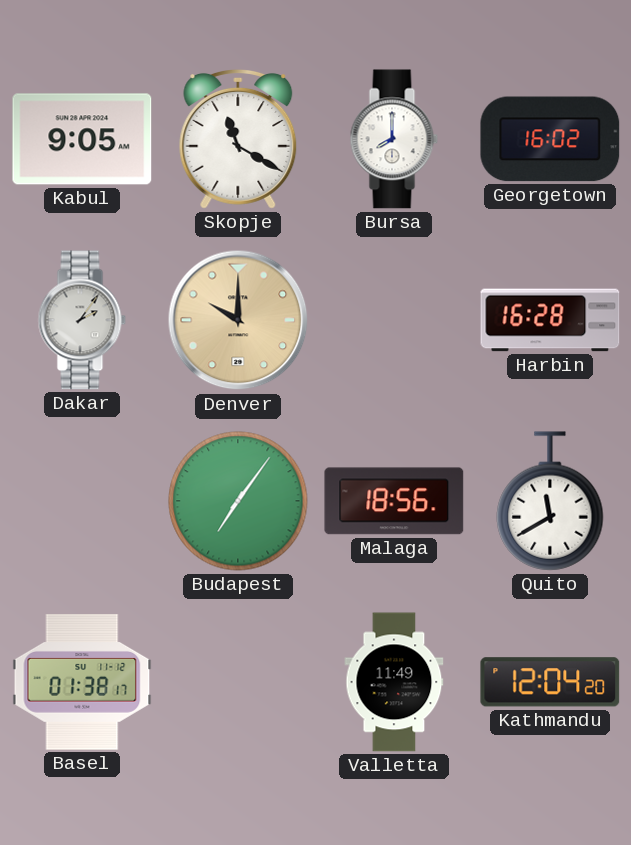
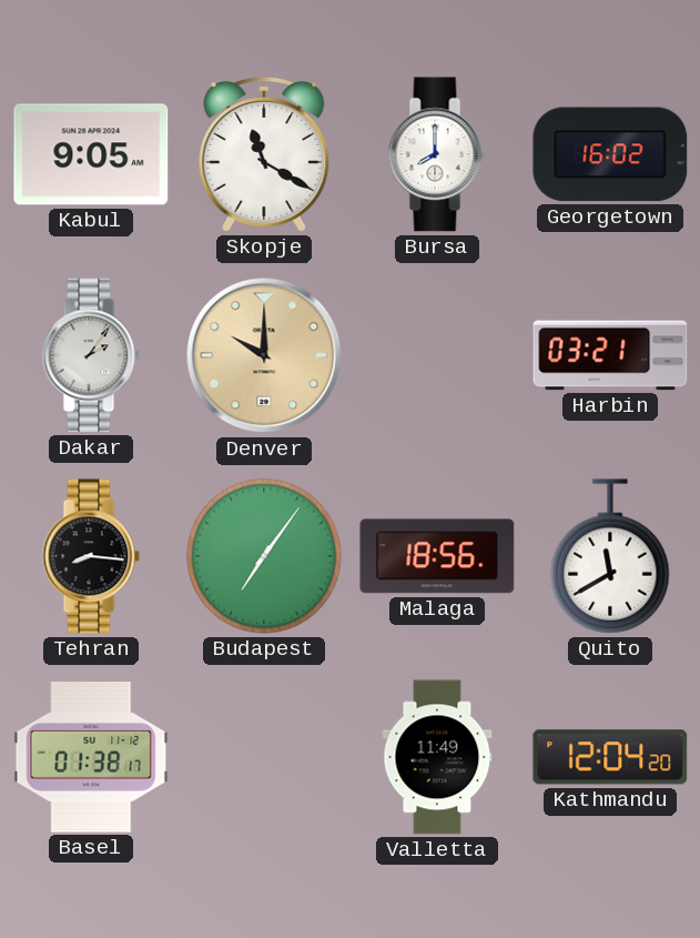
Harbin: 16:28 -> 03:21 (610, 355)
Tehran: none -> 8:16 (91, 556)
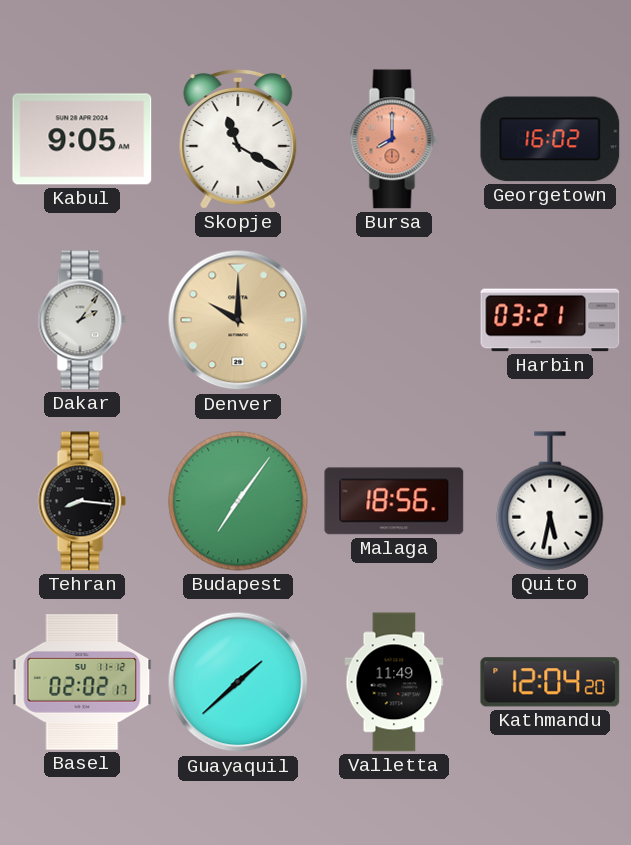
Bursa dial: white -> salmon (394, 139)
Quito: 11:40 -> 5:32 (550, 501)
Basel: 01:38 -> 02:02 (82, 682)
Guayaquil: none -> 1:38 (238, 682)
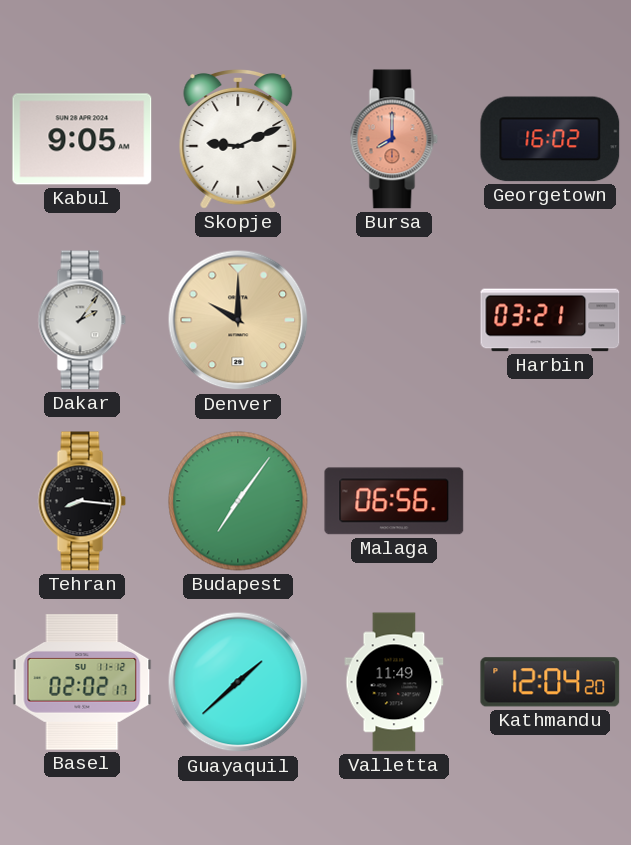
Skopje: 11:20 -> 9:11 (238, 140)
Malaga: 18:56 -> 06:56 (394, 501)
Quito: 5:32 -> none (550, 501)
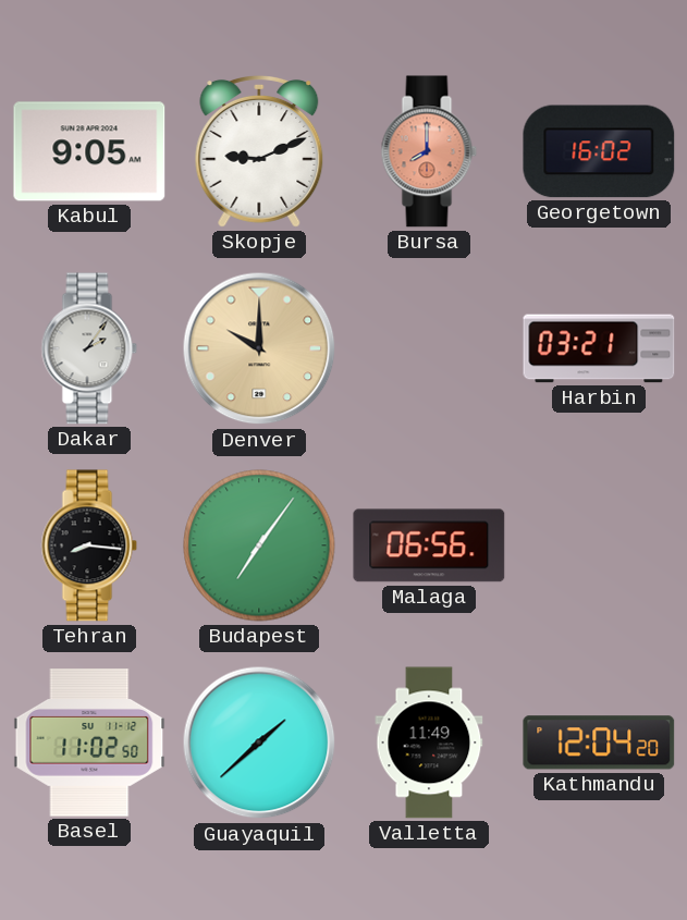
Basel: 02:02 -> 11:02 (89, 743)
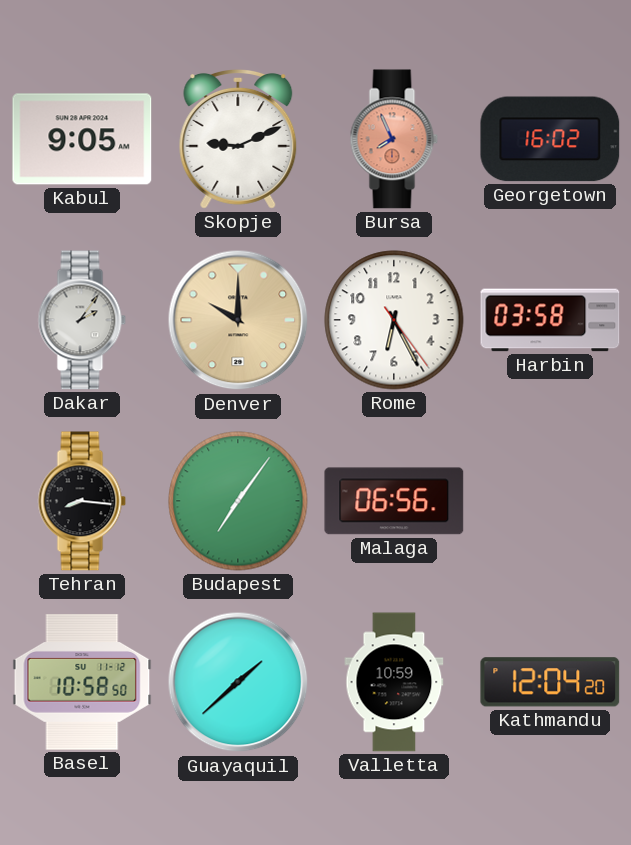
Bursa: 8:00 -> 7:56 (394, 139)
Rome: none -> 6:25 (394, 320)
Harbin: 03:21 -> 03:58 (550, 320)
Basel: 11:02 -> 10:58 (82, 682)
Valletta: 11:49 -> 10:59 (394, 682)
